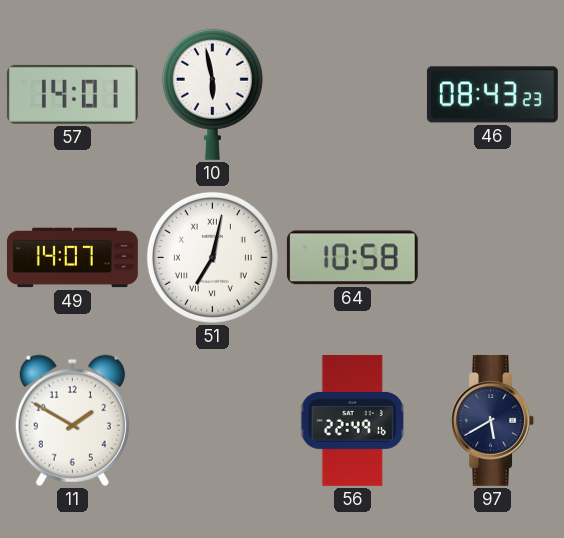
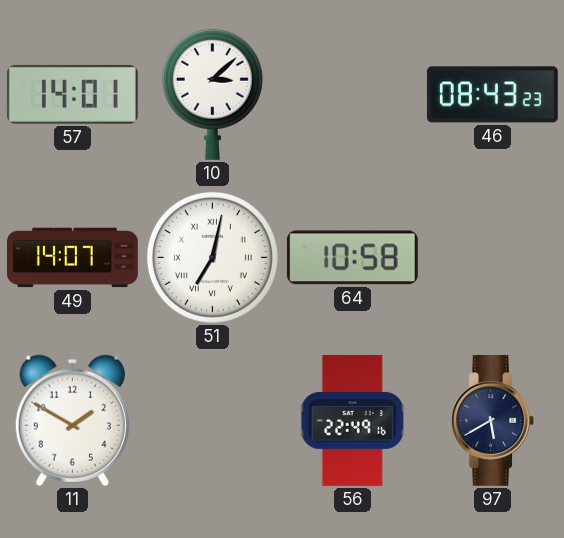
10: 5:58 -> 3:08 (212, 94)
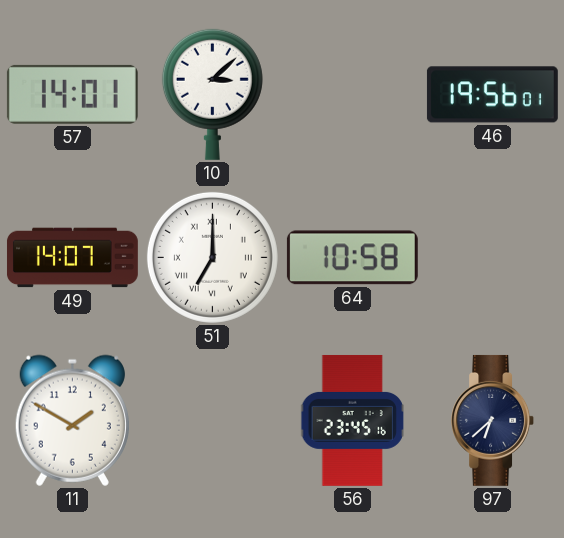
46: 08:43 -> 19:56 (492, 95)
51: 7:02 -> 7:00 (212, 257)
56: 22:49 -> 23:45 (353, 420)
97: 5:40 -> 6:38 (493, 420)
